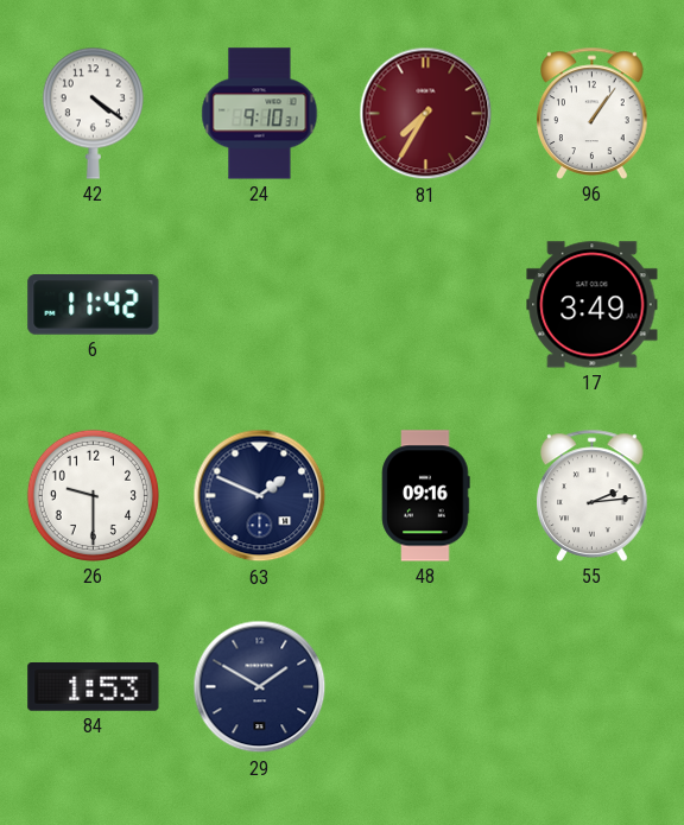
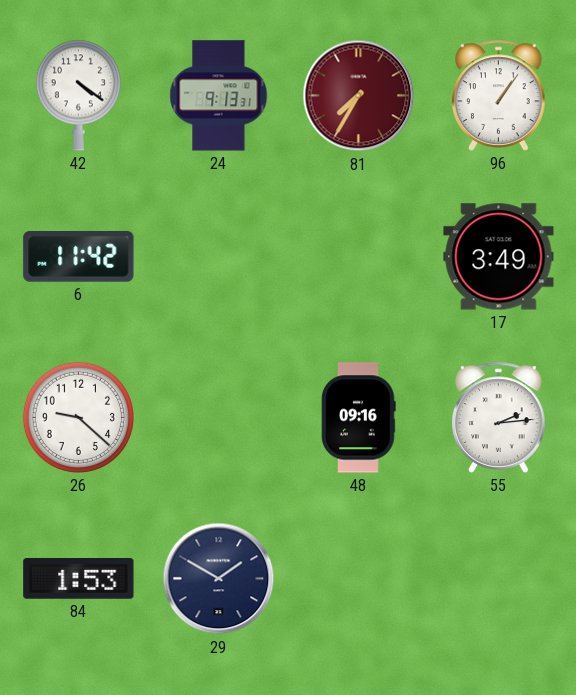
24: 9:10 -> 9:13 (219, 96)
26: 9:30 -> 9:22 (78, 417)
63: 1:49 -> none (260, 496)
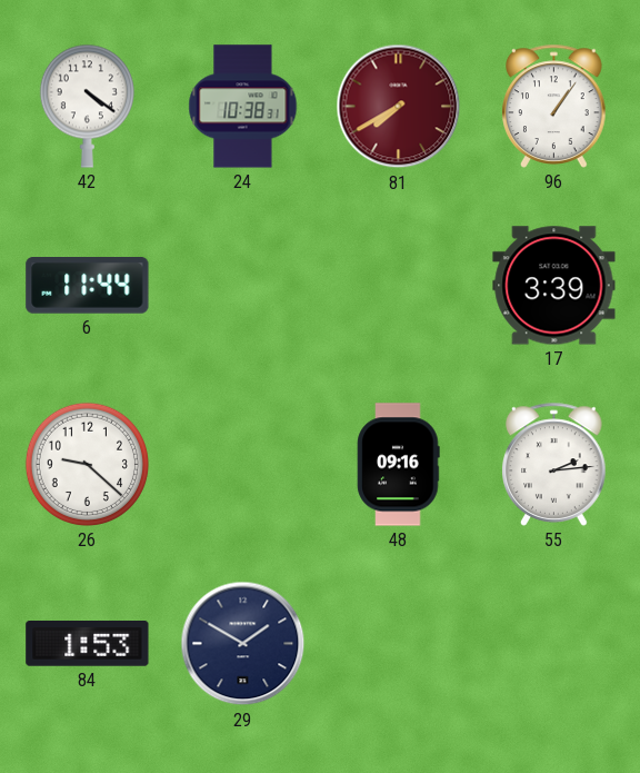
24: 9:13 -> 10:38 (243, 107)
81: 7:35 -> 7:40 (399, 107)
6: 11:42 -> 11:44 (88, 286)
17: 3:49 -> 3:39 (554, 286)
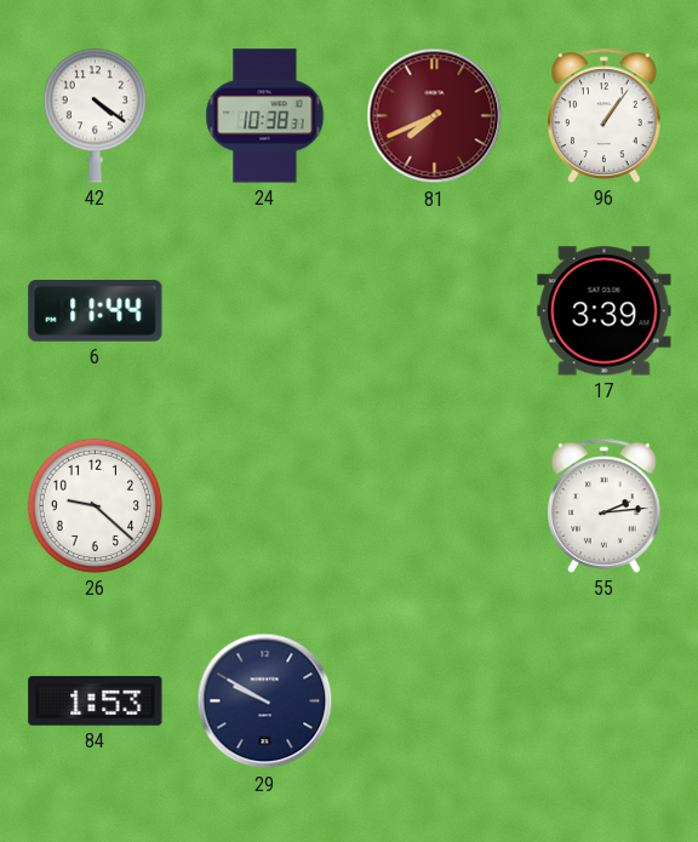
81: 7:40 -> 7:41 (435, 116)
48: 09:16 -> none (399, 465)
29: 1:50 -> 9:50 (265, 701)
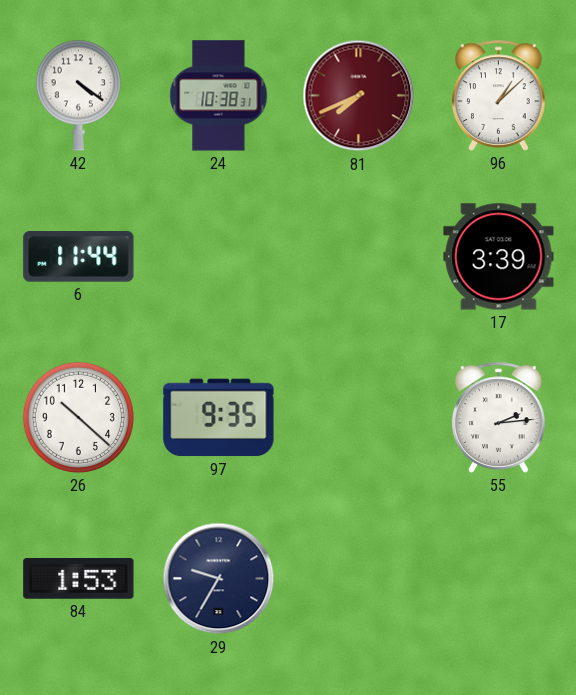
96: 1:06 -> 1:08 (499, 95)
26: 9:22 -> 10:22 (78, 417)
97: none -> 9:35 (219, 418)
29: 9:50 -> 9:35 (219, 579)
